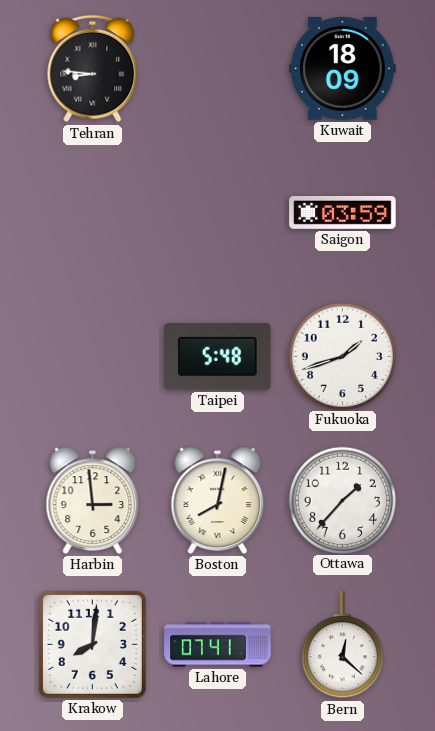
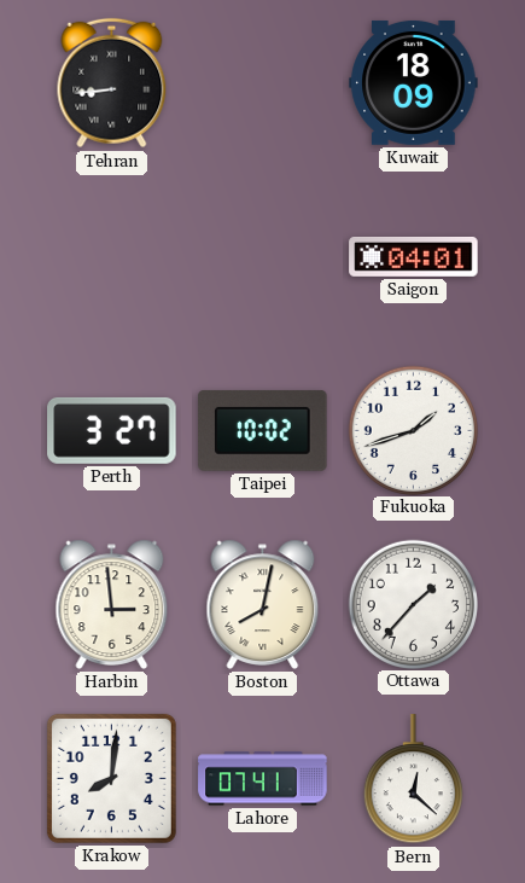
Tehran: 8:46 -> 8:44 (112, 83)
Saigon: 03:59 -> 04:01 (414, 257)
Perth: none -> 3:27 (112, 430)
Taipei: 5:48 -> 10:02 (263, 430)
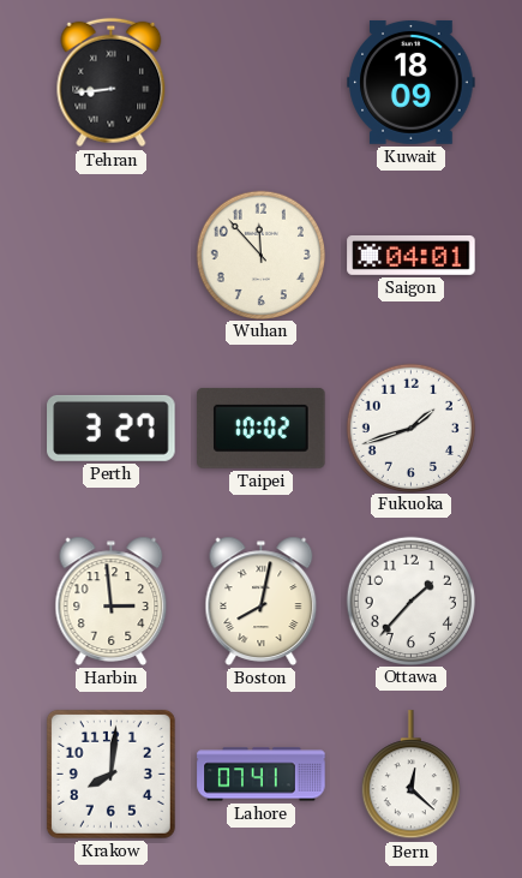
Wuhan: none -> 11:53 (260, 255)
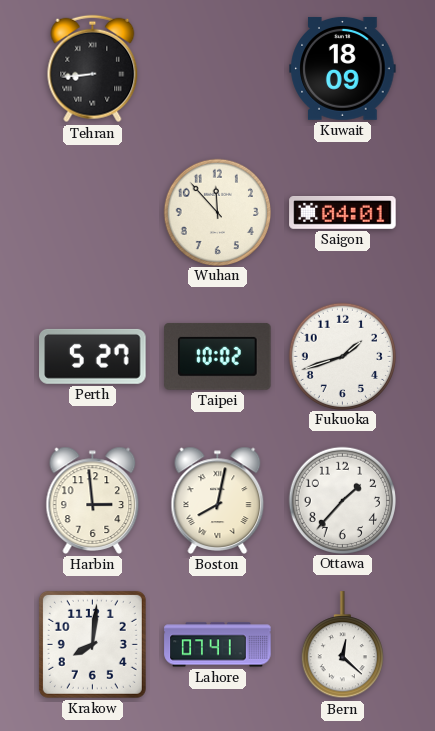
Perth: 3:27 -> 5:27 (93, 356)
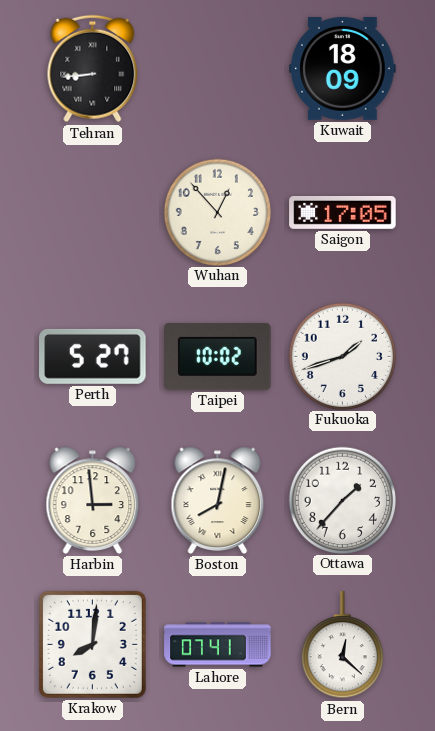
Wuhan: 11:53 -> 12:53 (217, 212)
Saigon: 04:01 -> 17:05 (343, 213)
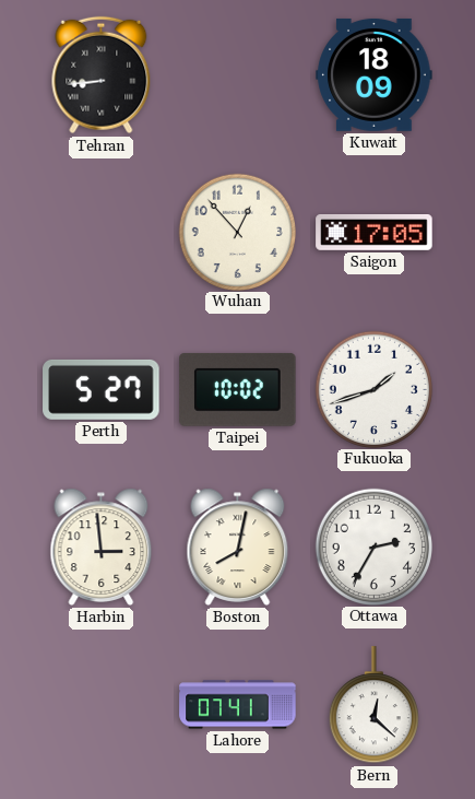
Ottawa: 1:37 -> 2:35 (373, 547)
Krakow: 8:01 -> none (92, 644)
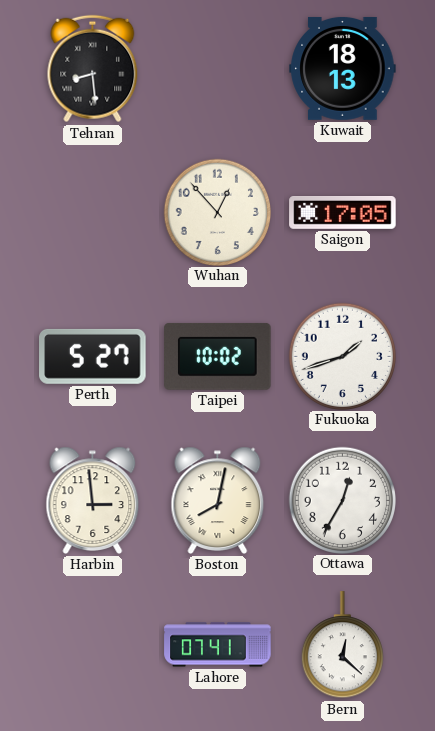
Tehran: 8:44 -> 8:29 (93, 69)
Kuwait: 18:09 -> 18:13 (343, 68)
Ottawa: 2:35 -> 12:35 (342, 500)
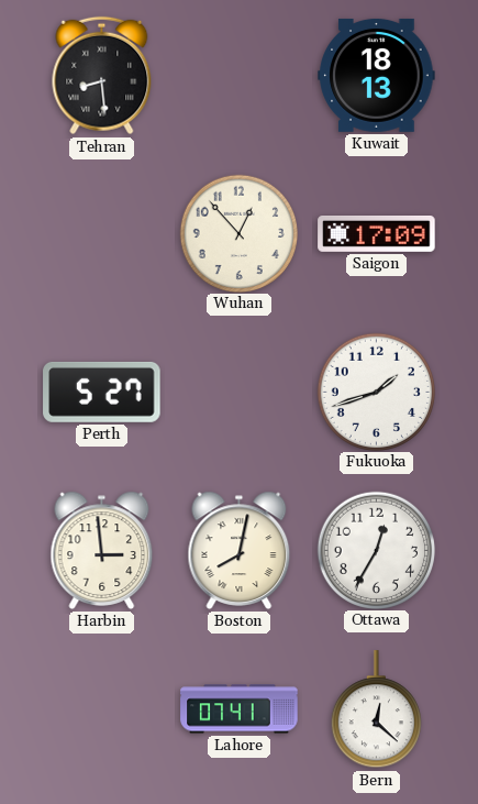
Saigon: 17:05 -> 17:09 (377, 234)
Taipei: 10:02 -> none (218, 356)
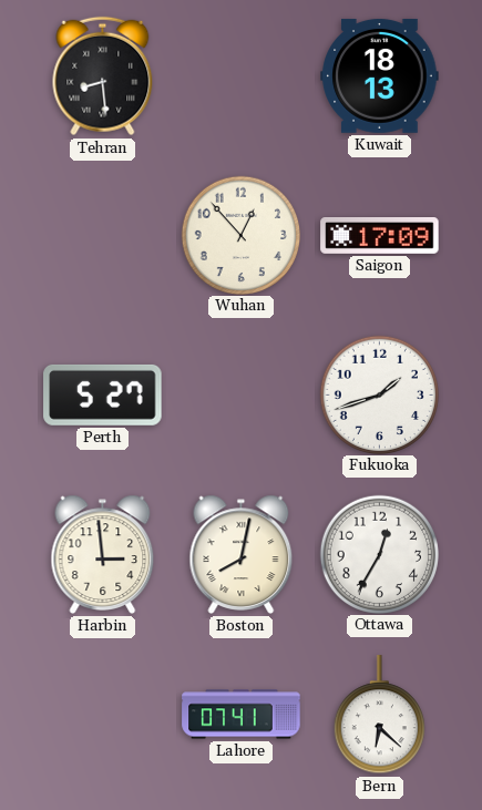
Bern: 12:22 -> 6:22 (379, 715)
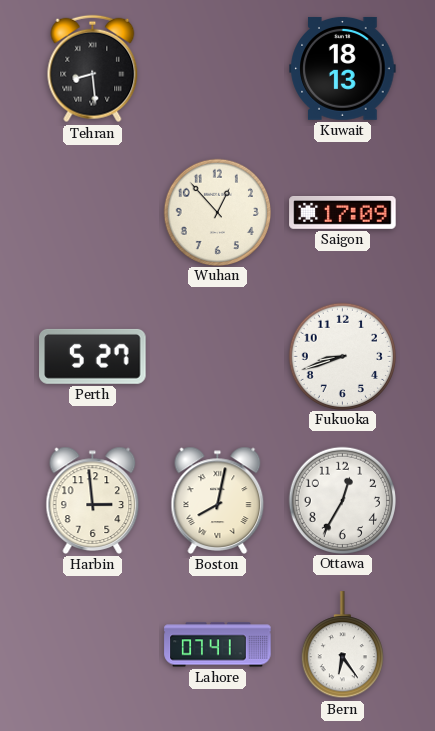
Fukuoka: 1:42 -> 8:42 (342, 356)
Bern: 6:22 -> 6:24 (342, 645)
